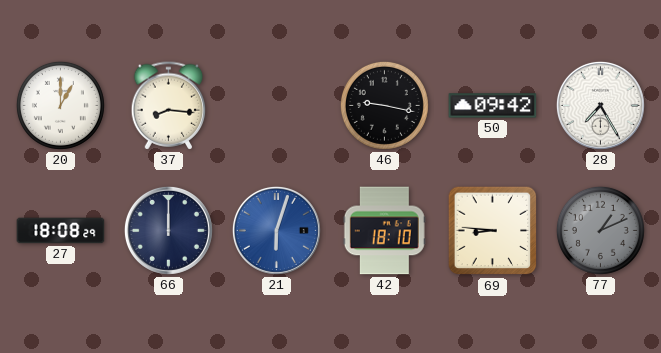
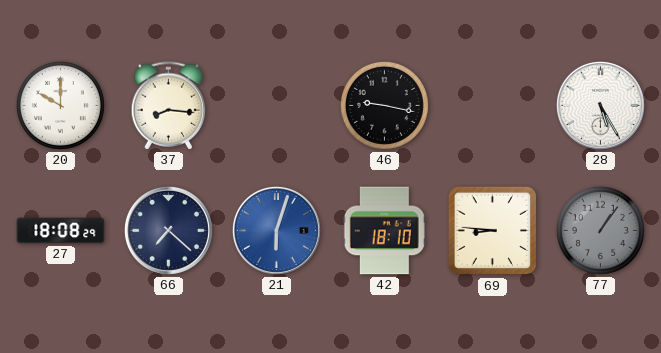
20: 1:00 -> 10:00 (60, 105)
50: 09:42 -> none (493, 106)
28: 7:25 -> 5:25 (600, 105)
66: 12:00 -> 7:22 (168, 230)
77: 1:11 -> 1:06 (600, 230)
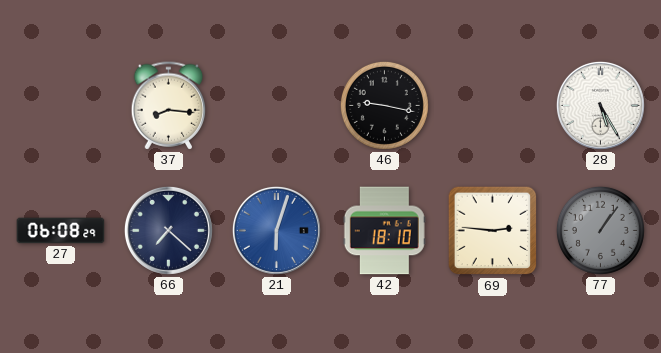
20: 10:00 -> none (60, 105)
27: 18:08 -> 06:08 (61, 231)
69: 8:46 -> 2:46 (493, 231)
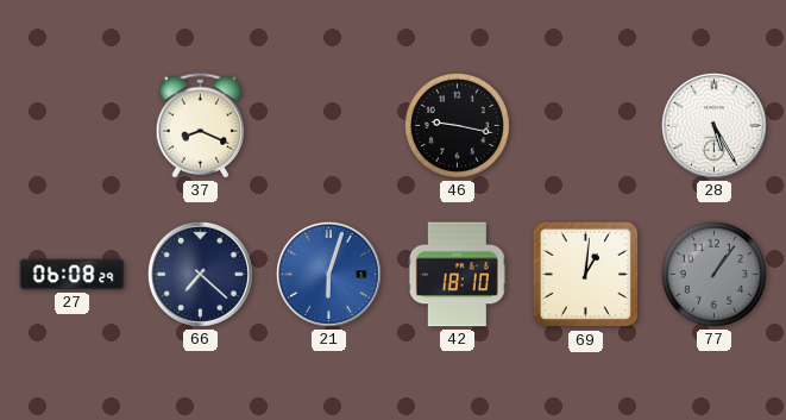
37: 8:16 -> 8:19 (201, 126)
69: 2:46 -> 1:01 (586, 275)
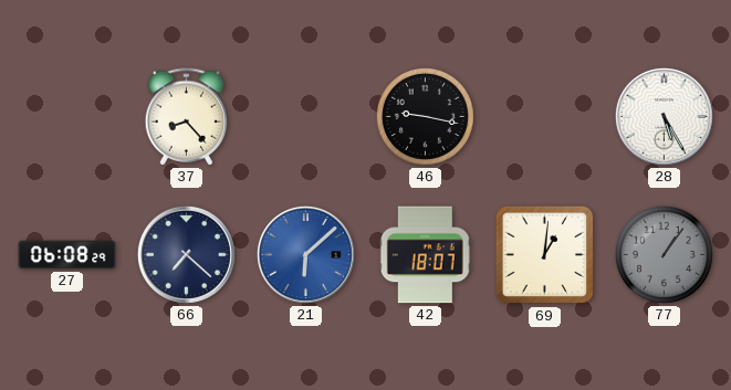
37: 8:19 -> 8:23 (187, 117)
21: 6:03 -> 6:08 (305, 254)
42: 18:10 -> 18:07 (425, 255)
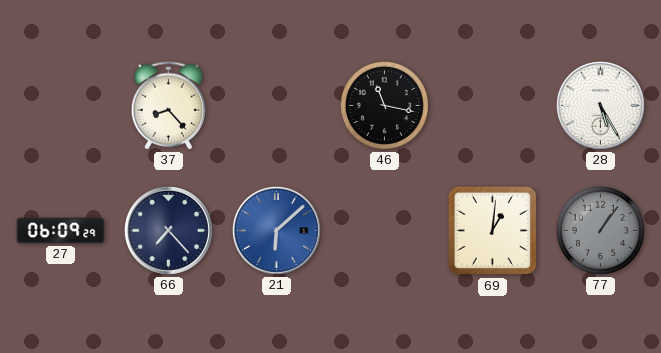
46: 9:17 -> 11:17 (384, 105)
27: 06:08 -> 06:09 (61, 231)
66: 7:22 -> 7:23 (168, 230)
42: 18:07 -> none (425, 255)
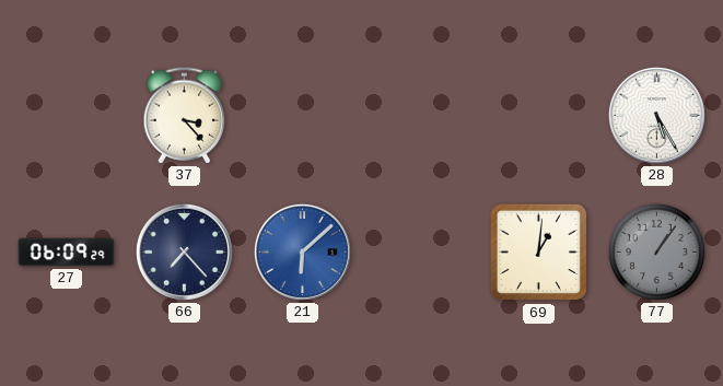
37: 8:23 -> 3:23 (185, 116)
46: 11:17 -> none (384, 105)
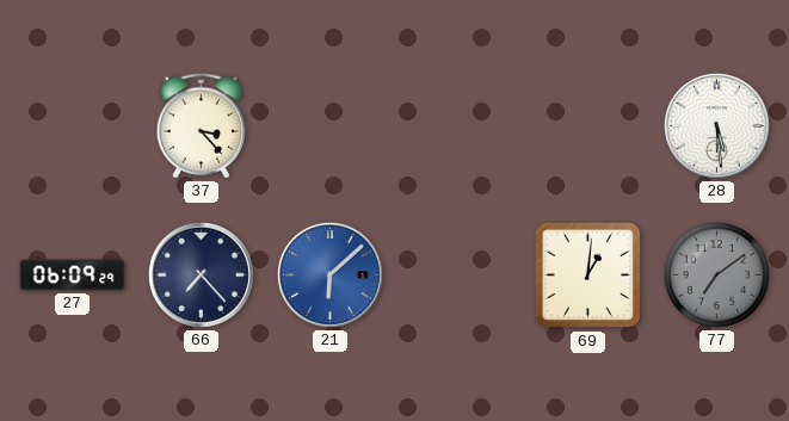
28: 5:25 -> 5:29 (716, 125)
77: 1:06 -> 7:09 (716, 274)
